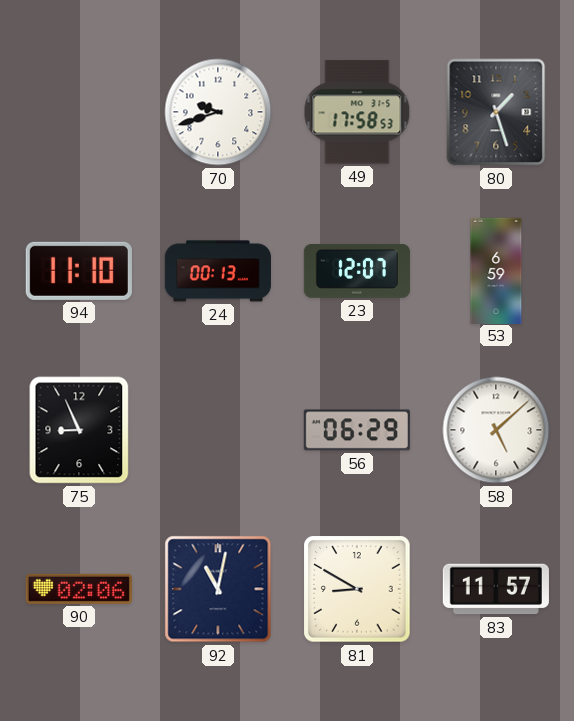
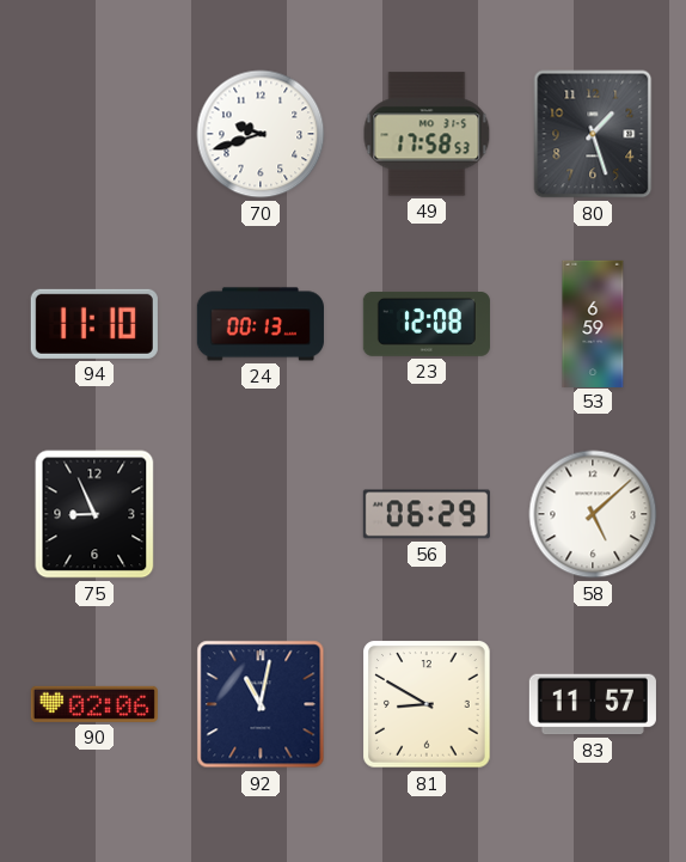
23: 12:07 -> 12:08 (427, 325)
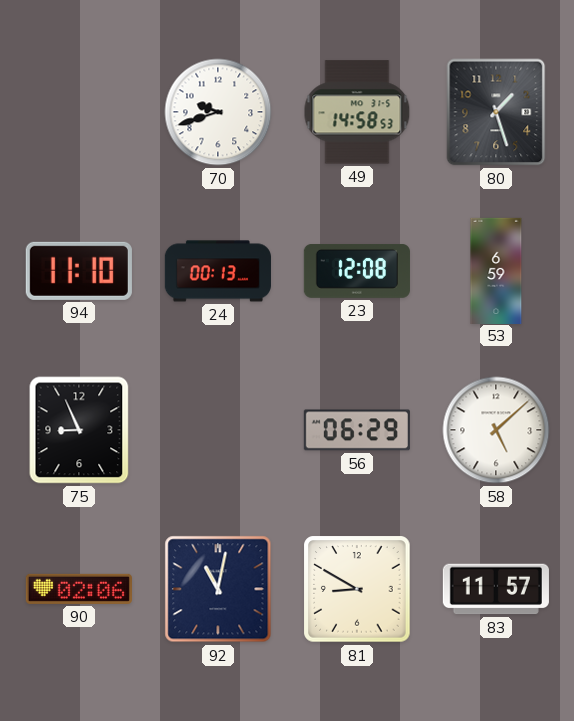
49: 17:58 -> 14:58 (357, 112)
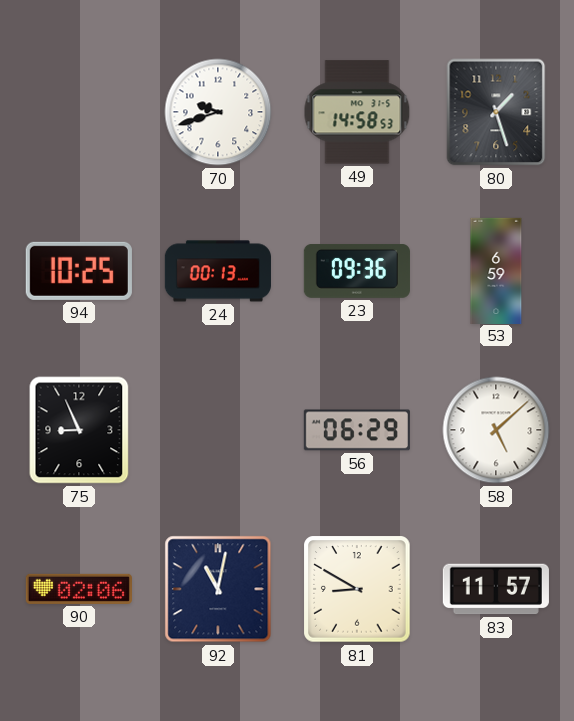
94: 11:10 -> 10:25 (79, 271)
23: 12:08 -> 09:36 (357, 272)
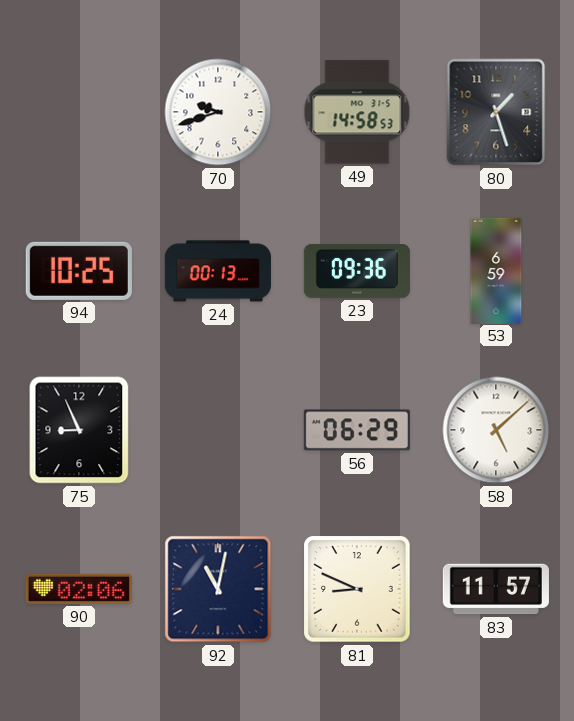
81: 8:50 -> 8:49 (357, 589)
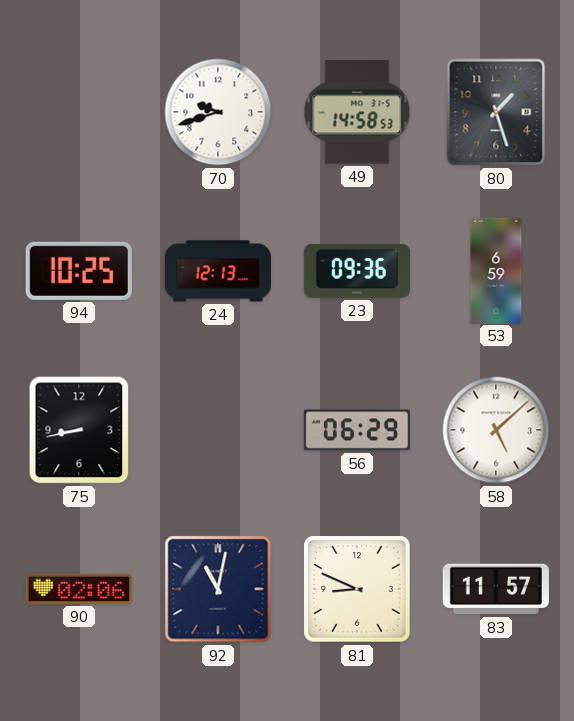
24: 00:13 -> 12:13 (218, 271)
75: 8:56 -> 8:43 (79, 430)
